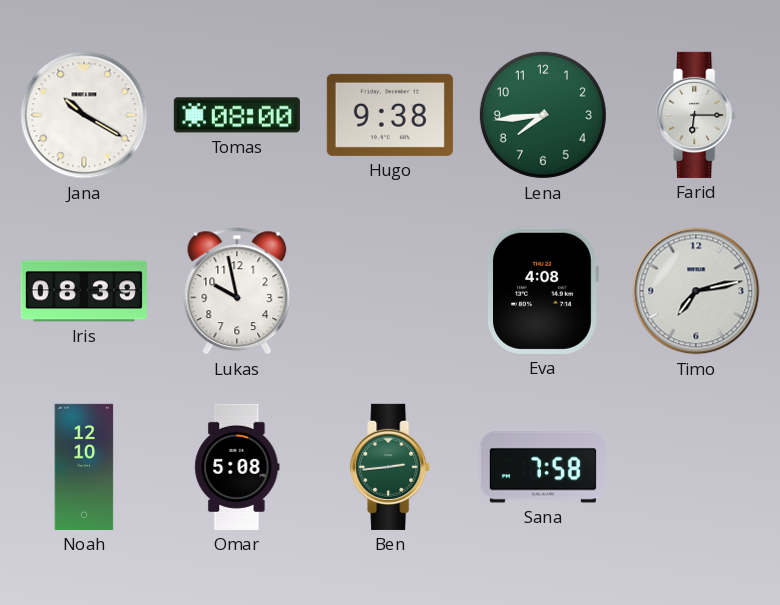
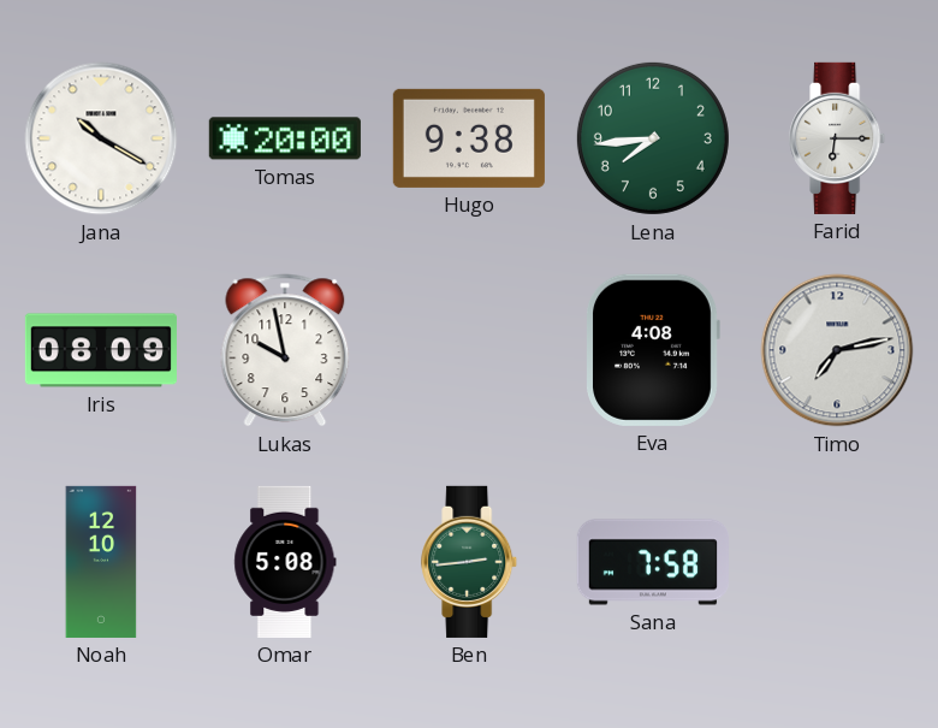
Tomas: 08:00 -> 20:00 (285, 138)
Iris: 08:39 -> 08:09 (101, 350)
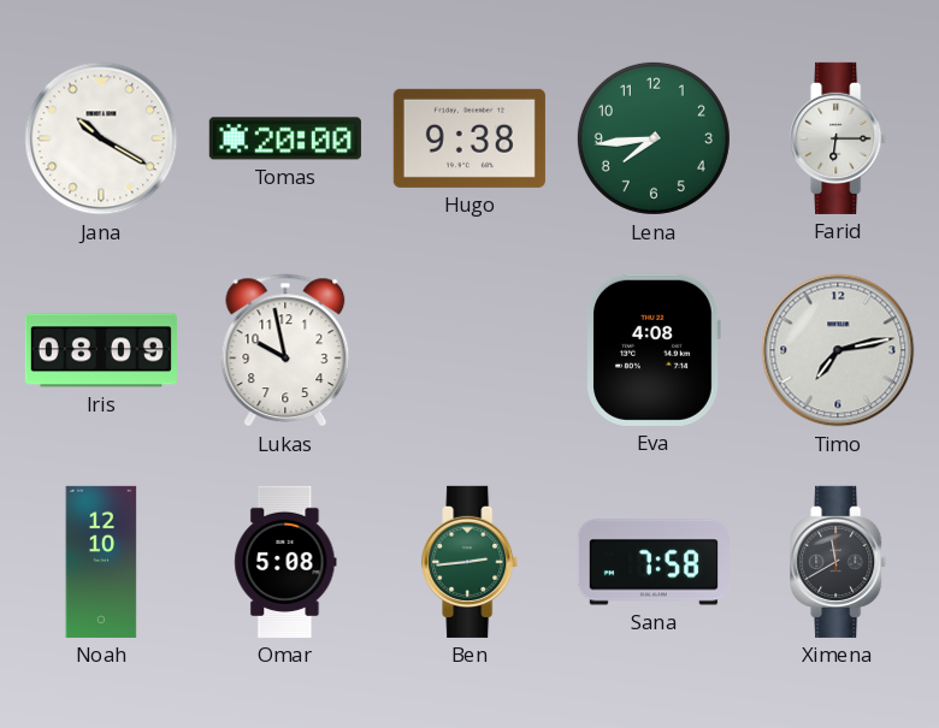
Ximena: none -> 11:40 (839, 562)
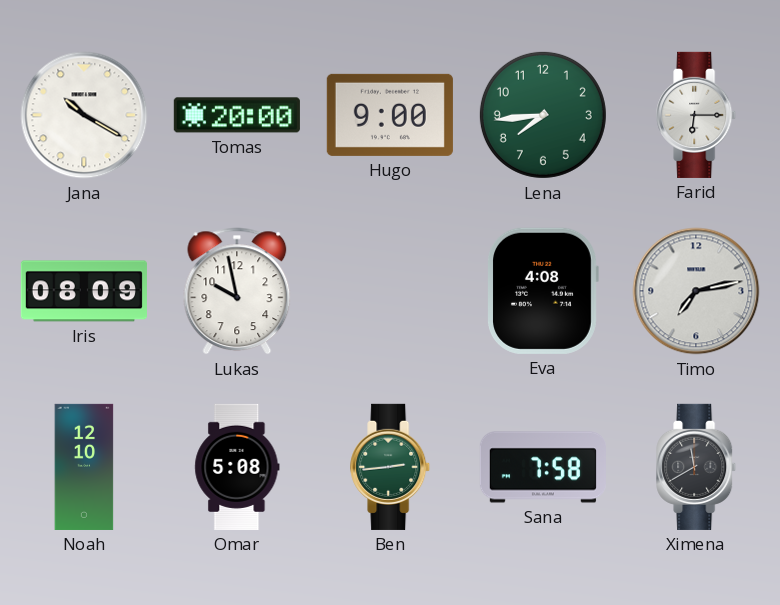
Hugo: 9:38 -> 9:00 (390, 115)
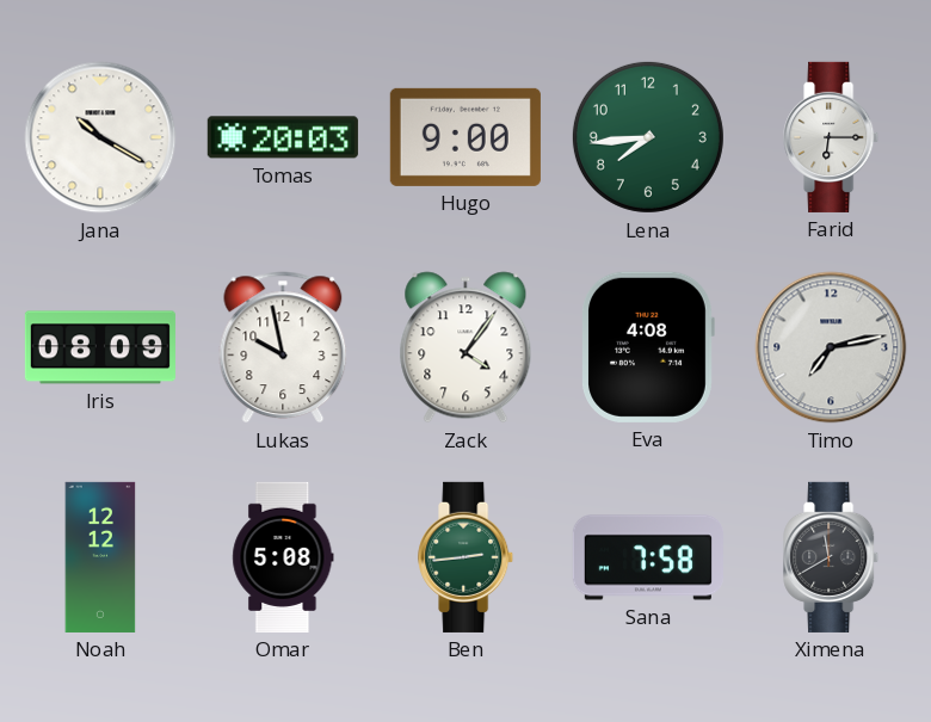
Tomas: 20:00 -> 20:03 (283, 137)
Zack: none -> 4:06 (465, 347)
Noah: 12:10 -> 12:12 (100, 557)
